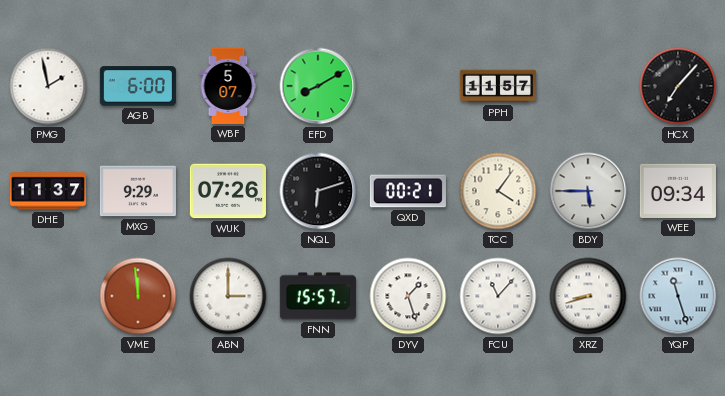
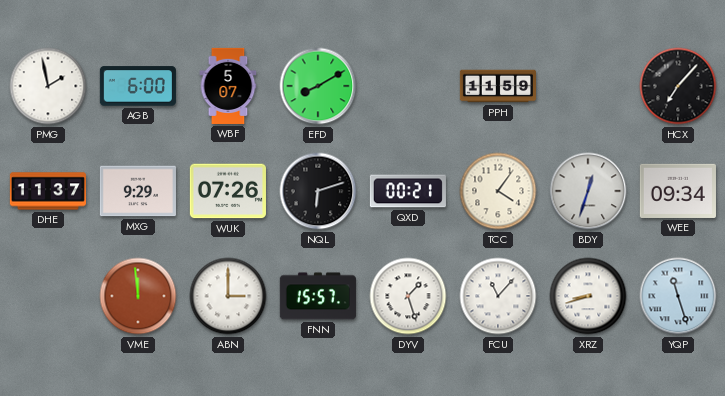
PPH: 11:57 -> 11:59 (497, 86)
BDY: 5:45 -> 12:33 (588, 191)
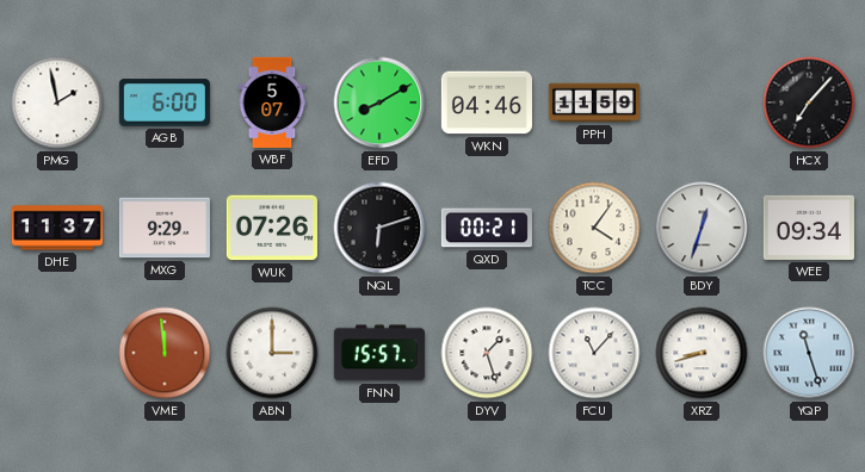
WKN: none -> 04:46 (487, 103)
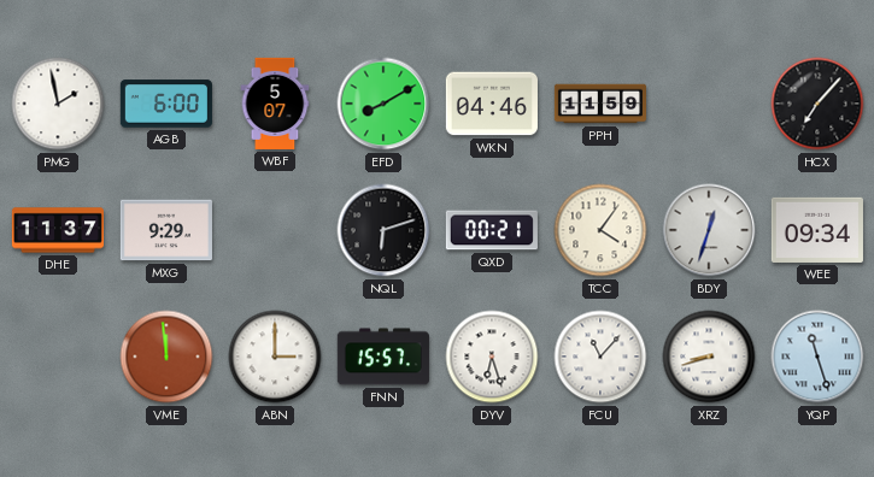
WUK: 07:26 -> none (272, 228)
DYV: 1:27 -> 6:27 (492, 357)
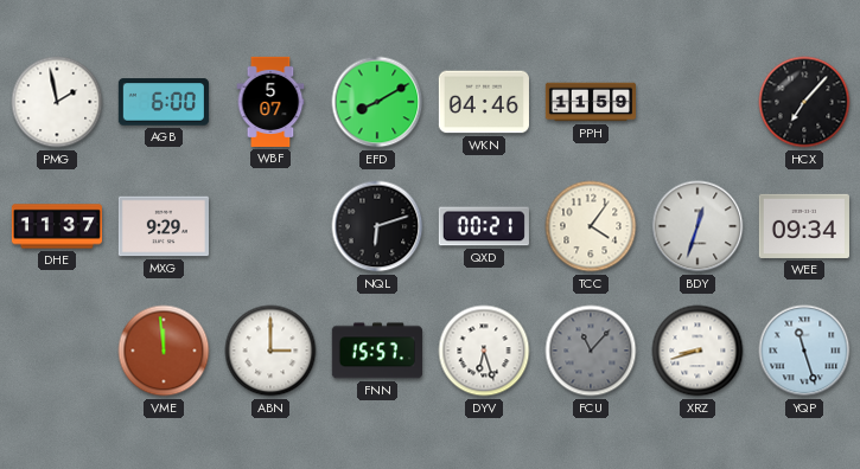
FCU dial: white -> grey (591, 351)
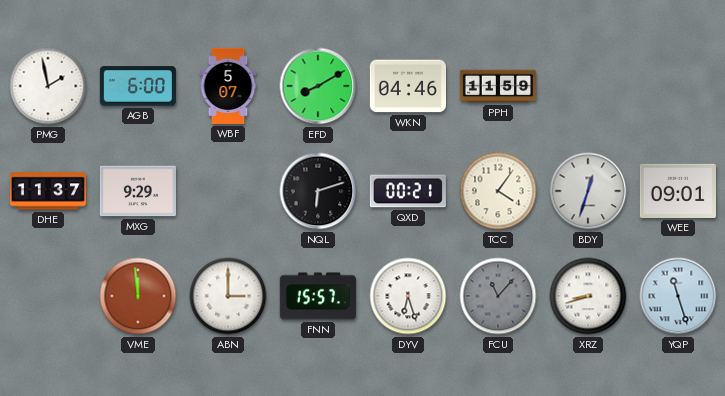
HCX: 7:07 -> none (804, 102)
WEE: 09:34 -> 09:01 (678, 191)
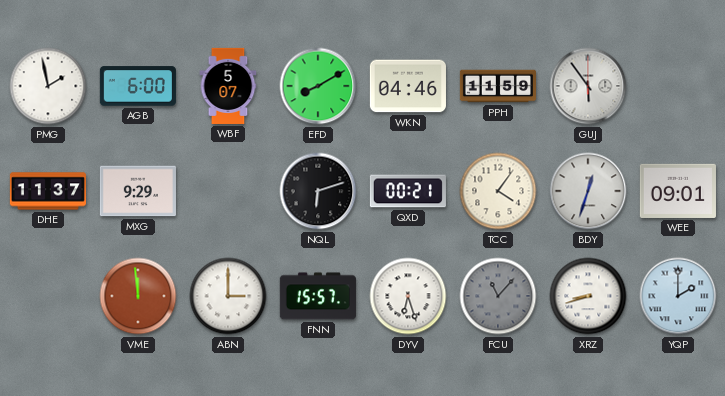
GUJ: none -> 5:54 (588, 86)
YQP: 11:27 -> 2:00 (678, 296)
